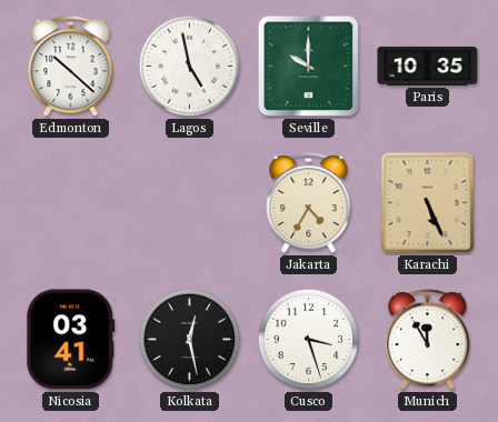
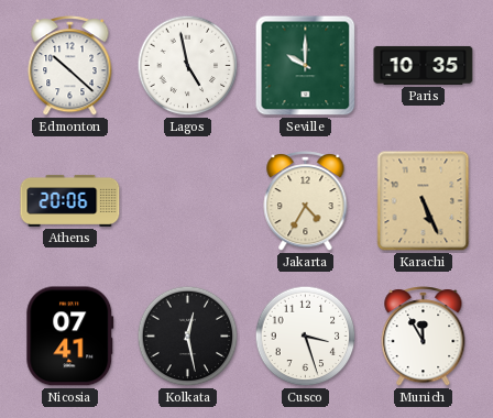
Athens: none -> 20:06 (70, 200)
Nicosia: 03:41 -> 07:41 (70, 337)
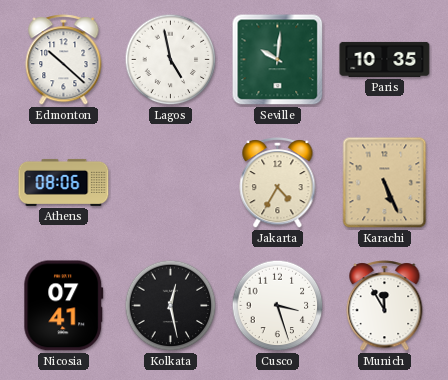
Seville: 10:00 -> 10:01 (278, 60)
Athens: 20:06 -> 08:06 (64, 182)
